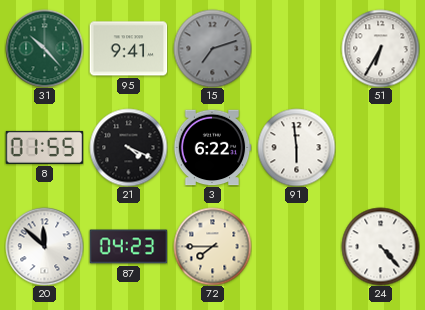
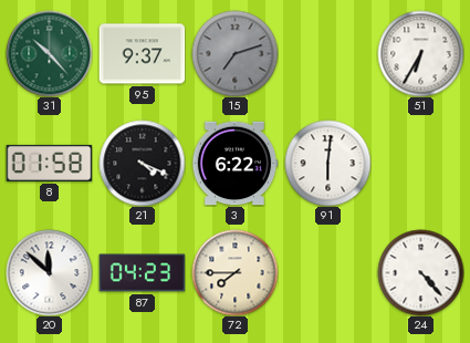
95: 9:41 -> 9:37 (142, 54)
8: 01:55 -> 01:58 (49, 163)
91: 5:59 -> 6:01 (327, 163)
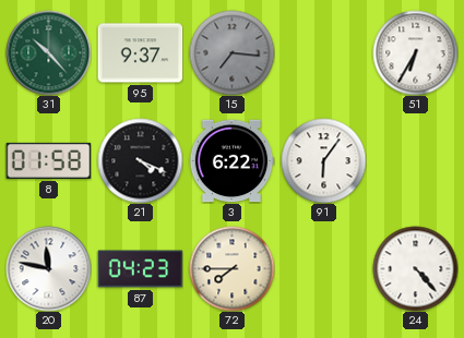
15: 7:12 -> 7:16 (231, 52)
91: 6:01 -> 6:06 (323, 160)
20: 11:52 -> 11:47 (48, 268)
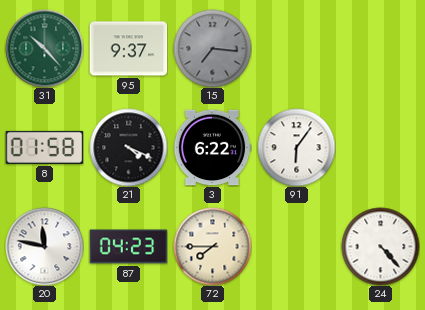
51: 6:35 -> none (415, 52)
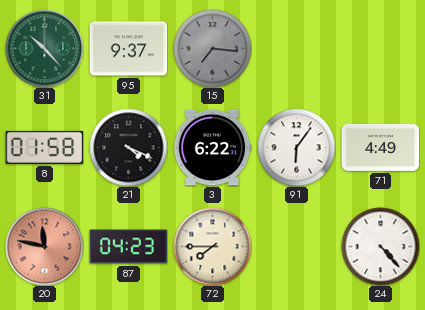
71: none -> 4:49 (380, 147)
20 dial: white -> salmon (44, 246)
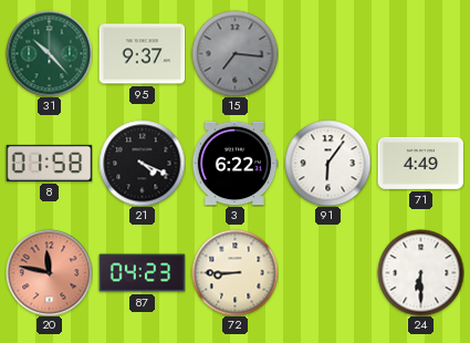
72: 7:45 -> 8:45 (234, 272)
24: 4:23 -> 6:30 (420, 272)
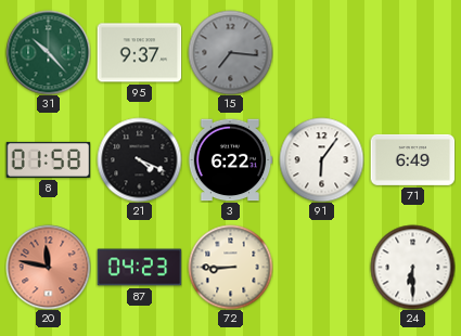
71: 4:49 -> 6:49 (412, 159)
